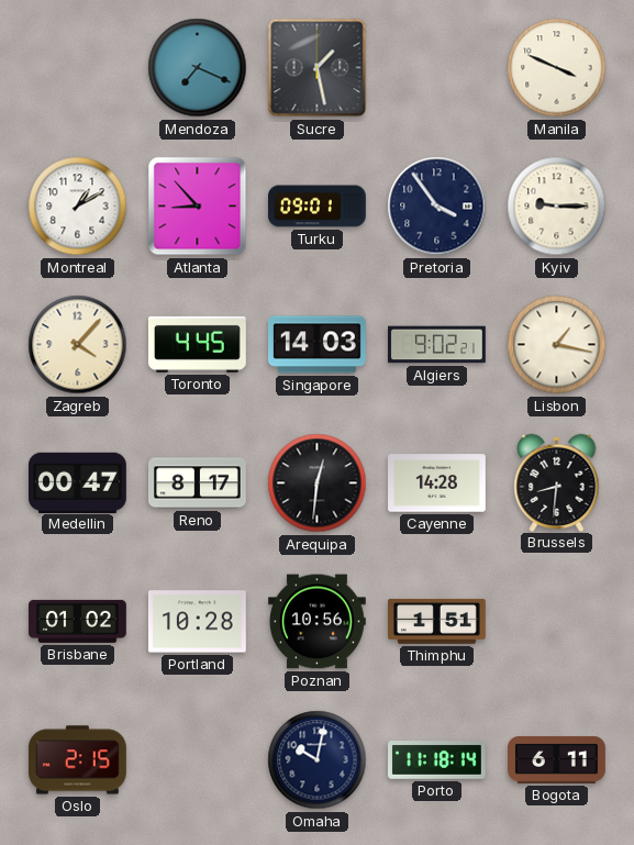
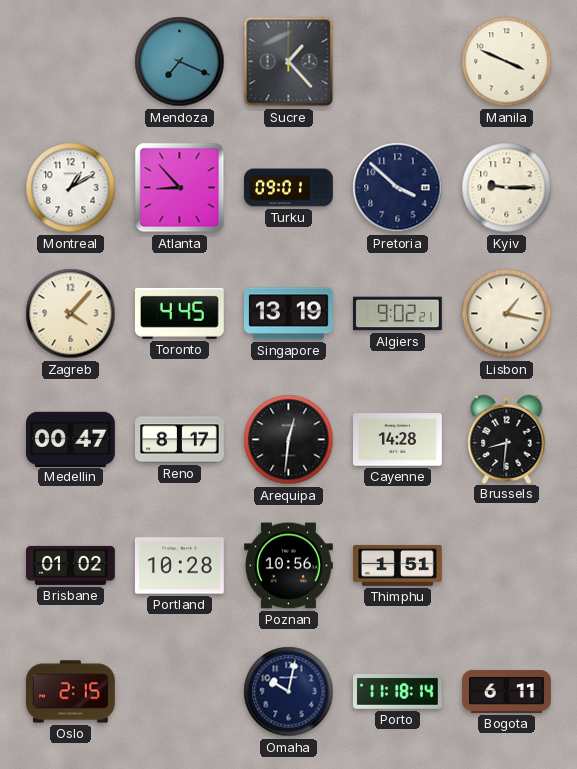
Sucre: 1:28 -> 1:23 (289, 62)
Pretoria: 3:54 -> 3:52 (398, 188)
Singapore: 14:03 -> 13:19 (289, 314)
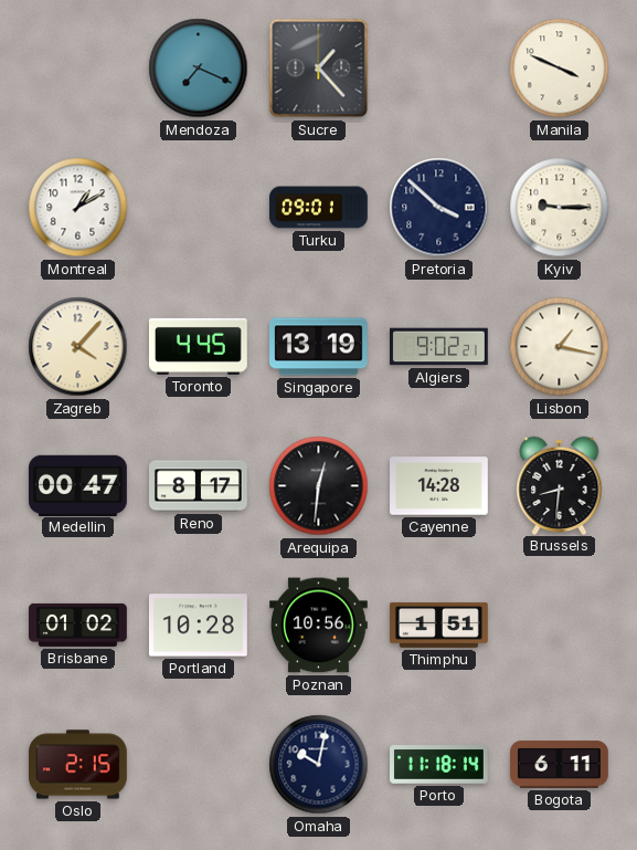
Atlanta: 8:53 -> none (180, 188)
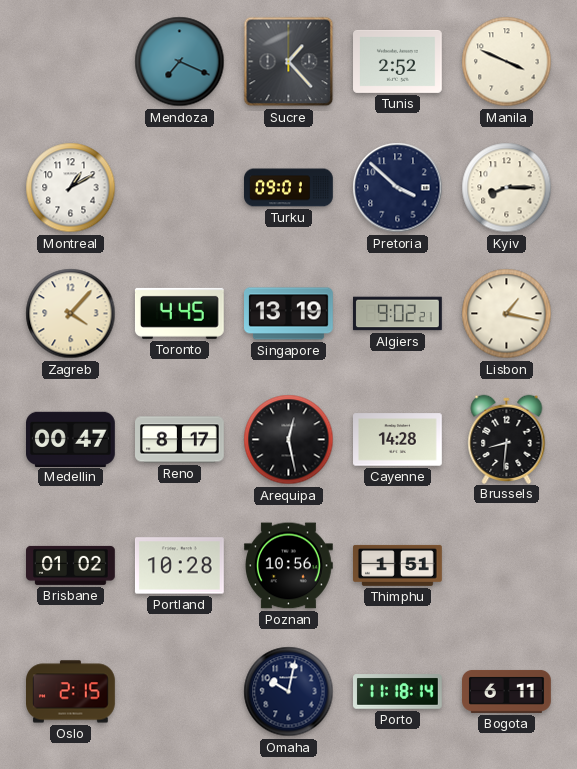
Tunis: none -> 2:52 (398, 61)
Kyiv: 9:15 -> 8:15 (507, 188)
Arequipa: 12:31 -> 12:28 (289, 440)
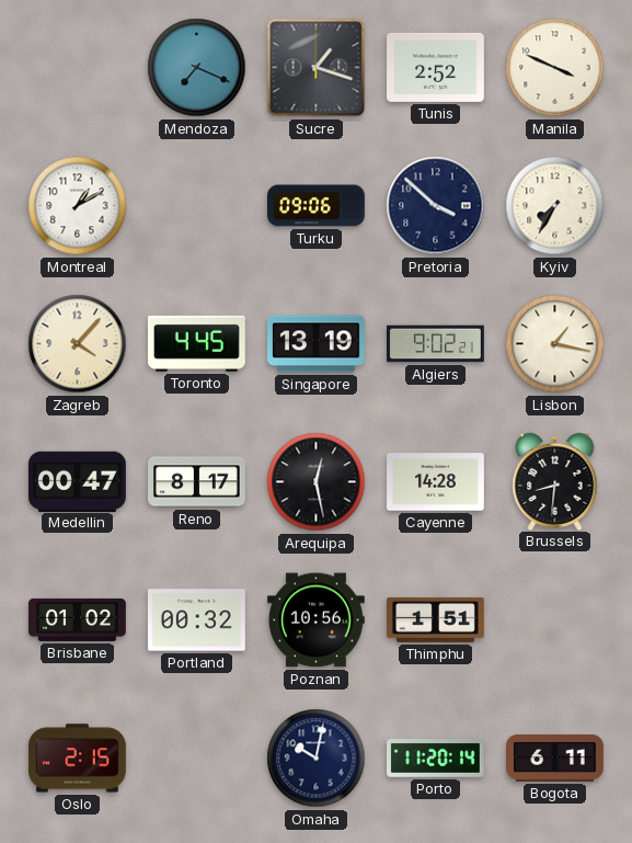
Sucre: 1:23 -> 1:18 (317, 68)
Turku: 09:01 -> 09:06 (317, 206)
Kyiv: 8:15 -> 7:35 (555, 206)
Portland: 10:28 -> 00:32 (197, 620)
Porto: 11:18 -> 11:20 (436, 759)
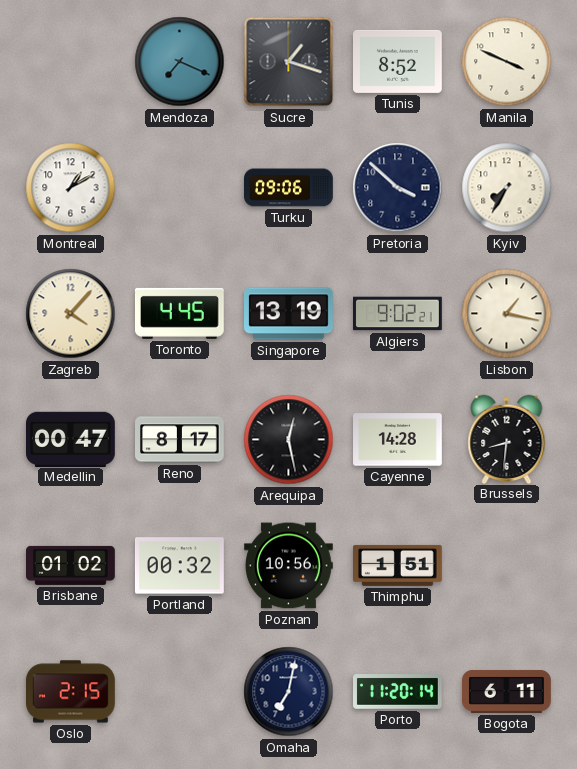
Tunis: 2:52 -> 8:52 (398, 61)
Omaha: 10:02 -> 7:02 (289, 692)
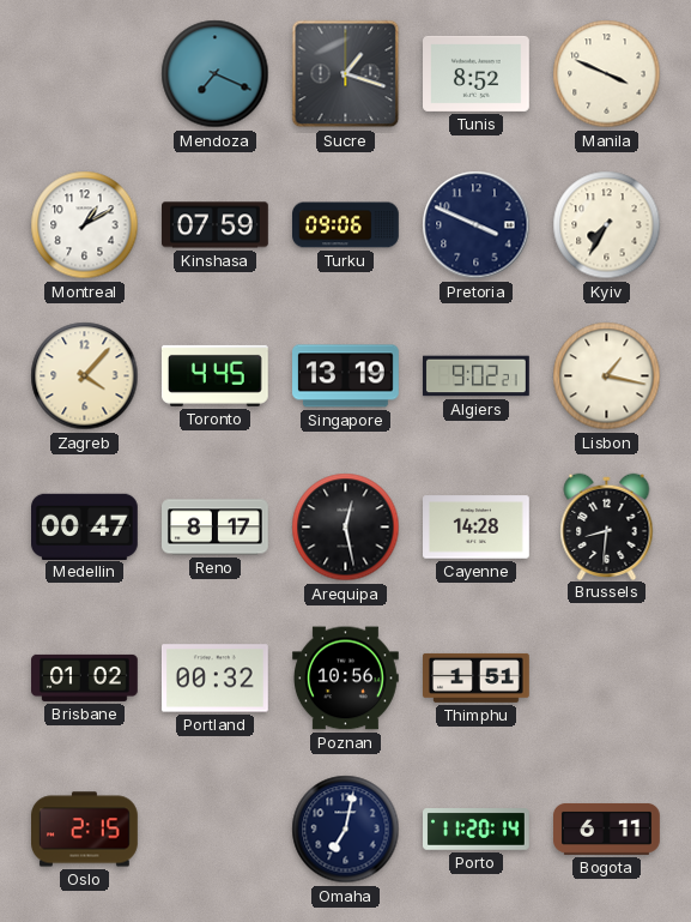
Kinshasa: none -> 07:59 (216, 225)
Pretoria: 3:52 -> 3:49 (477, 225)
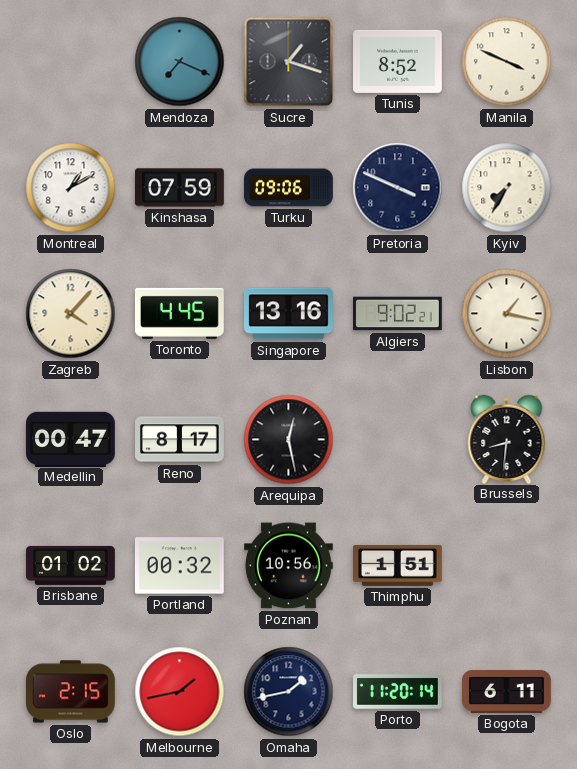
Singapore: 13:19 -> 13:16 (289, 314)
Cayenne: 14:28 -> none (477, 528)
Melbourne: none -> 1:43 (180, 692)
Omaha: 7:02 -> 1:43 (289, 692)
